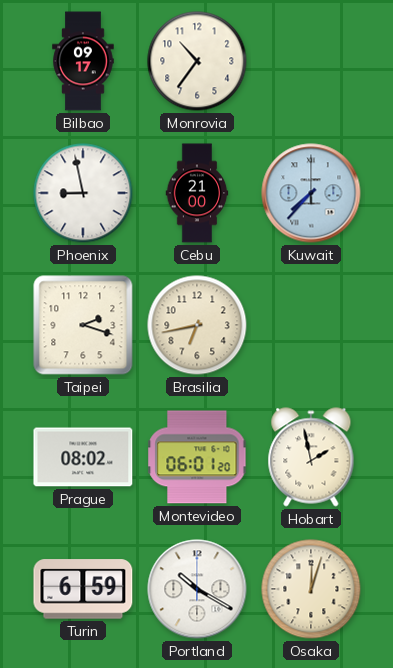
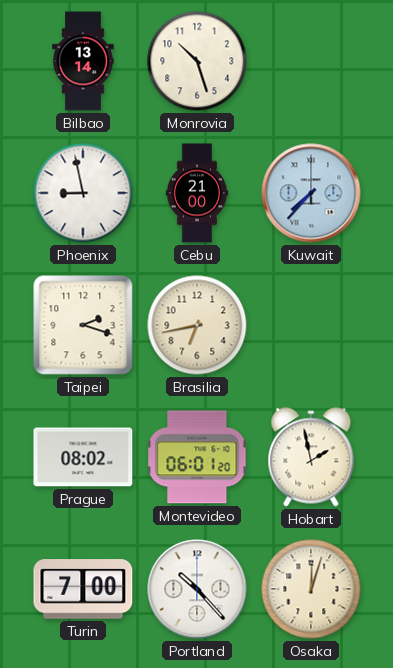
Bilbao: 09:17 -> 13:14 (83, 61)
Monrovia: 10:36 -> 10:27 (197, 61)
Turin: 6:59 -> 7:00 (83, 589)
Portland: 10:20 -> 10:23 (197, 589)
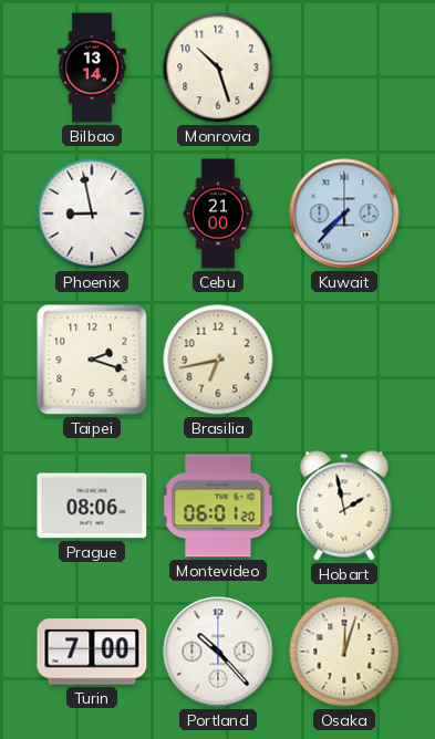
Prague: 08:02 -> 08:06 (92, 506)
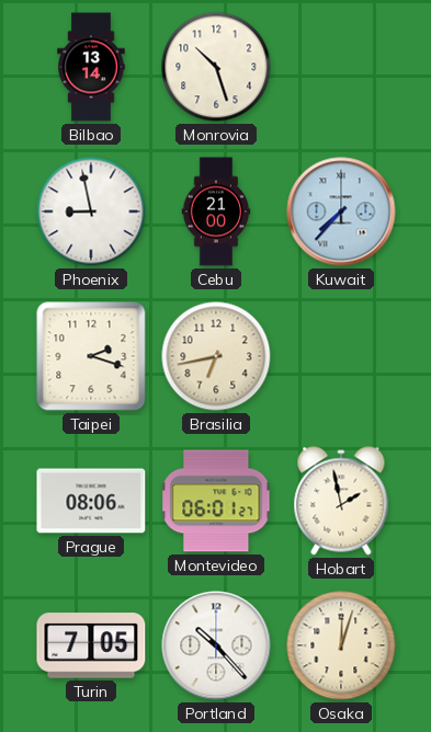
Montevideo: 06:01:20 -> 06:01:27 (216, 501)
Turin: 7:00 -> 7:05 (91, 645)
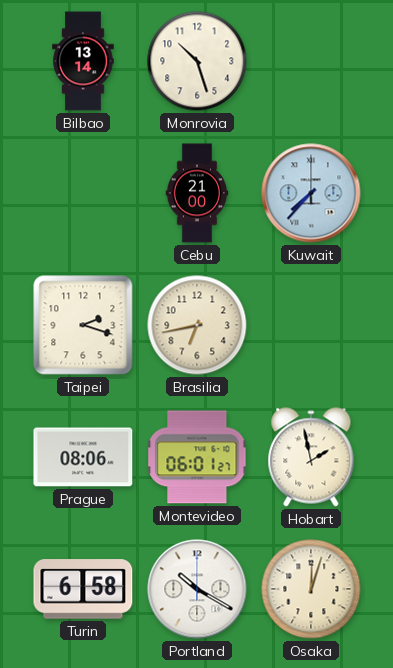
Phoenix: 8:58 -> none (91, 211)
Turin: 7:05 -> 6:58 (83, 589)
Portland: 10:23 -> 10:20 (197, 589)
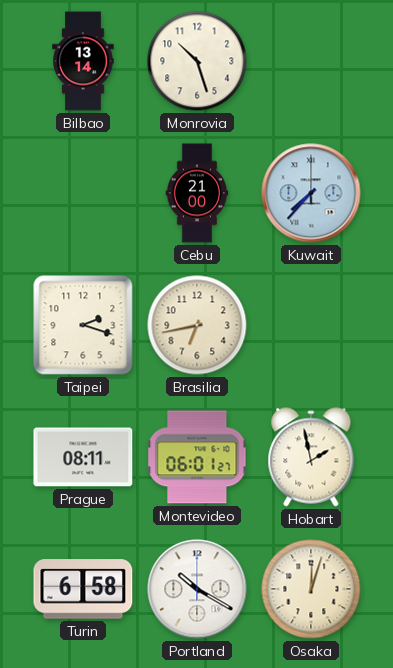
Prague: 08:06 -> 08:11 (83, 457)
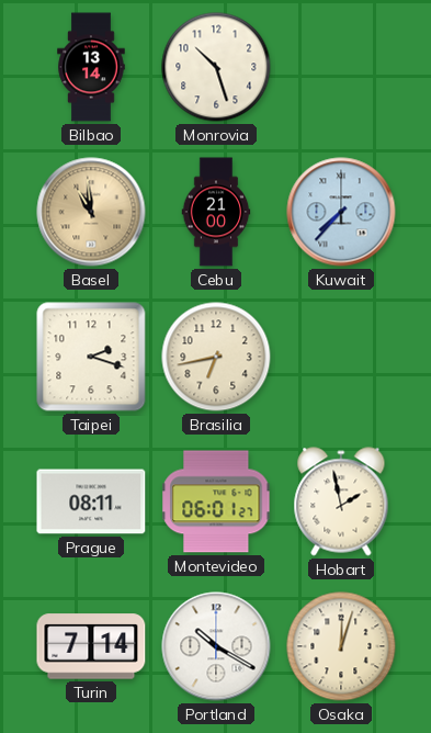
Basel: none -> 10:59 (91, 212)
Turin: 6:58 -> 7:14 (91, 646)
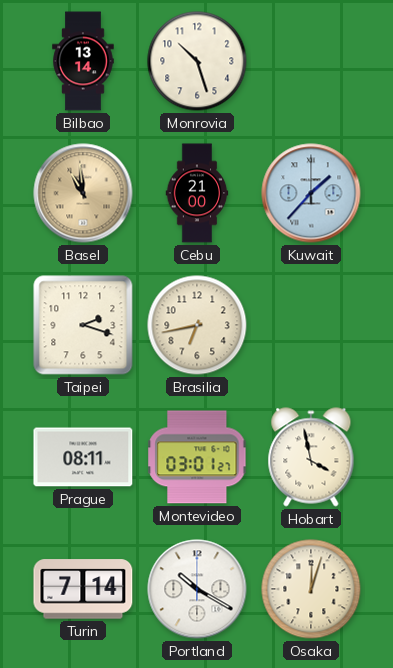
Kuwait: 7:37 -> 1:37 (311, 193)
Montevideo: 06:01 -> 03:01 (197, 457)
Hobart: 1:58 -> 3:58 (311, 457)
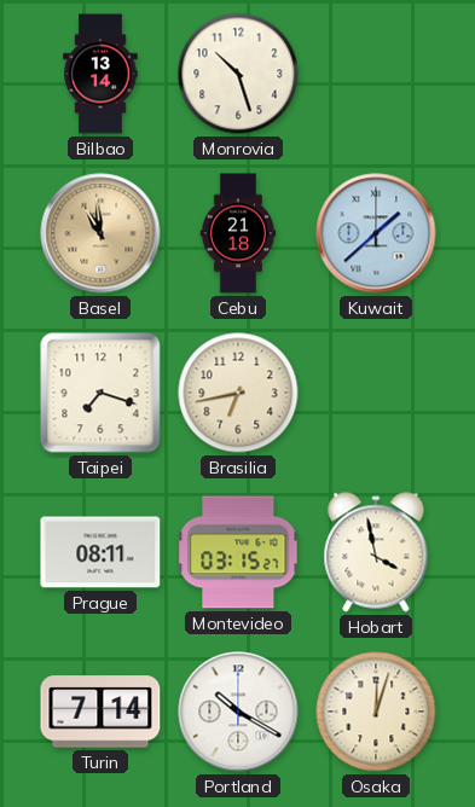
Cebu: 21:00 -> 21:18 (238, 233)
Kuwait: 1:37 -> 1:38 (376, 233)
Taipei: 2:18 -> 7:18 (100, 393)
Montevideo: 03:01 -> 03:15 (238, 552)
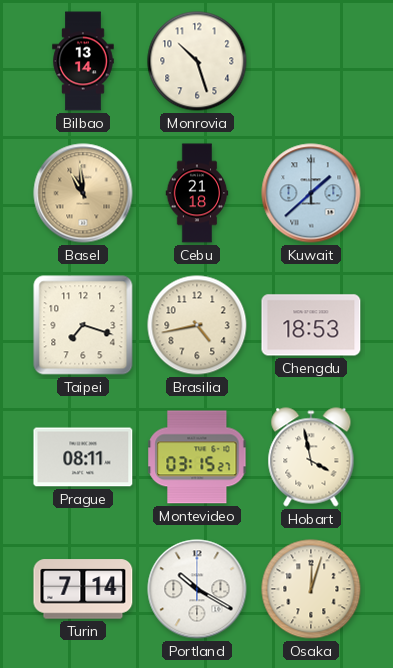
Brasilia: 6:43 -> 4:43 (197, 325)
Chengdu: none -> 18:53 (311, 325)
